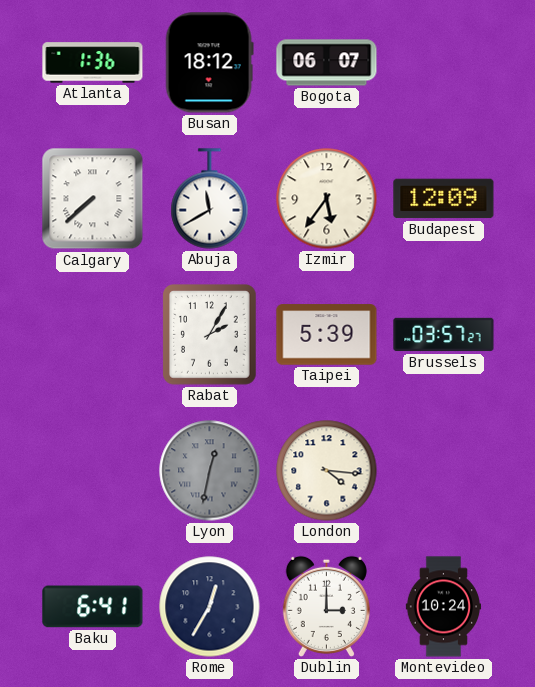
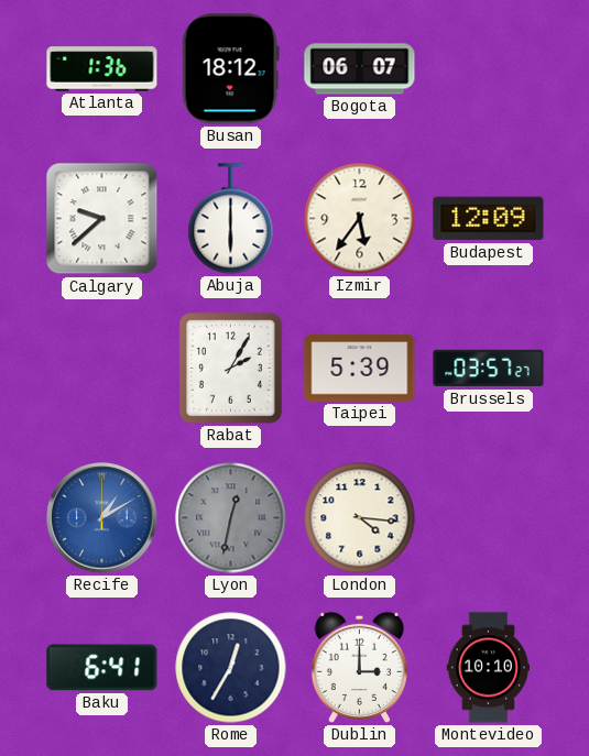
Calgary: 7:38 -> 9:38 (102, 219)
Abuja: 11:40 -> 6:00 (231, 219)
Recife: none -> 1:10 (102, 518)
Montevideo: 10:24 -> 10:10 (488, 668)
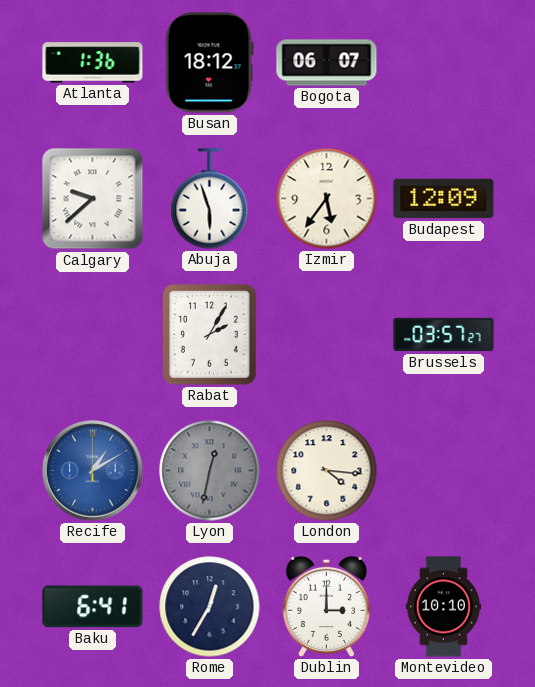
Abuja: 6:00 -> 5:57 (210, 199)
Taipei: 5:39 -> none (360, 369)
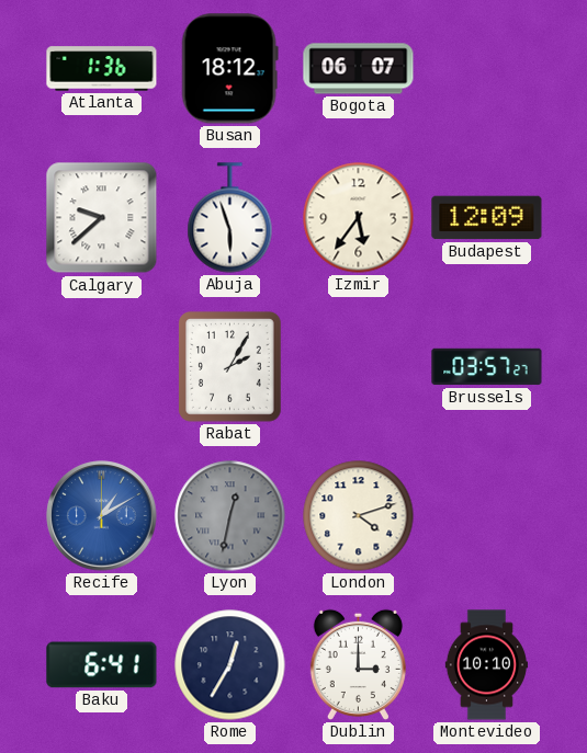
London: 4:16 -> 4:12 (359, 516)
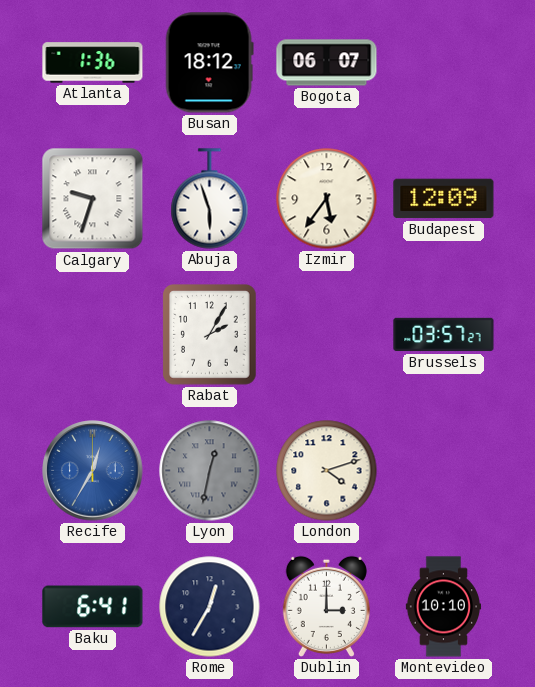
Calgary: 9:38 -> 9:33 (93, 199)
Recife: 1:10 -> 12:35 (93, 471)
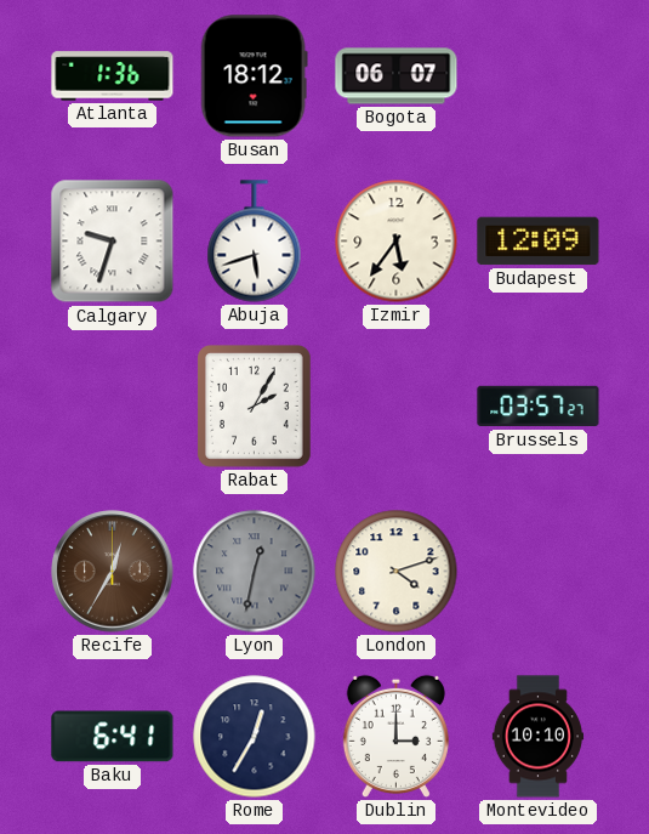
Abuja: 5:57 -> 5:42 (255, 242)
Recife dial: blue -> brown (113, 572)
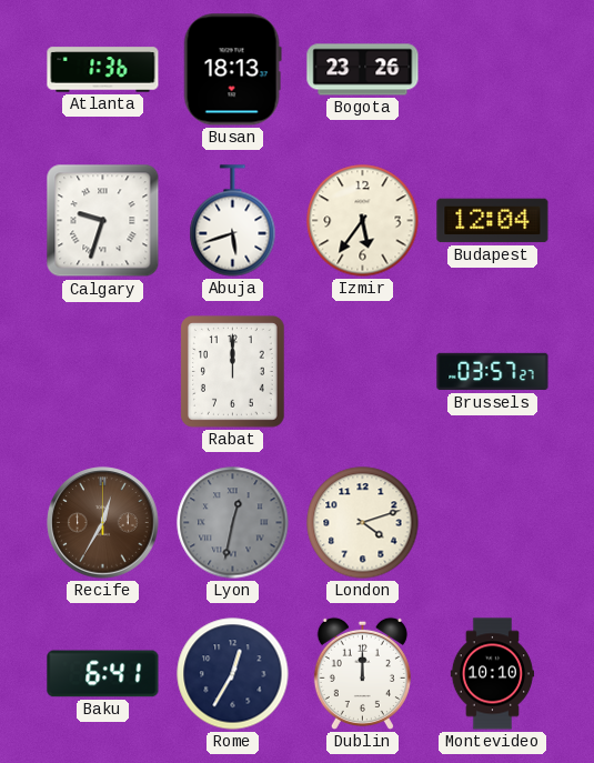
Busan: 18:12 -> 18:13 (232, 70)
Bogota: 06:07 -> 23:26 (363, 70)
Budapest: 12:09 -> 12:04 (493, 221)
Rabat: 2:05 -> 12:00 (233, 372)
Dublin: 3:00 -> 12:00 (362, 673)
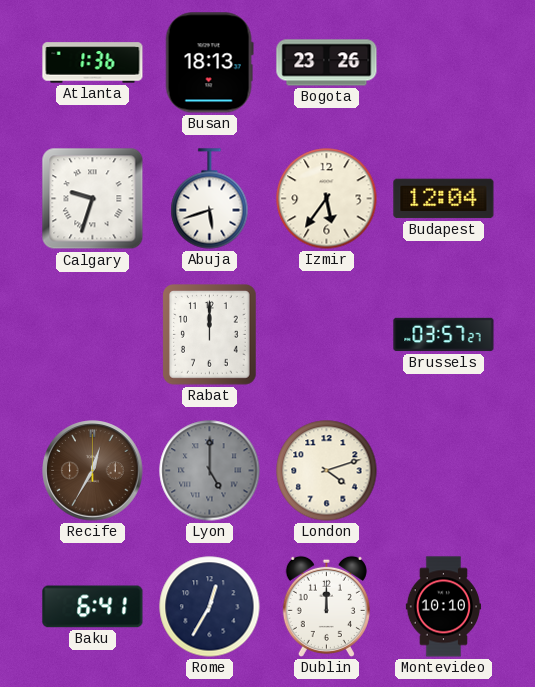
Lyon: 12:32 -> 5:00 (210, 471)
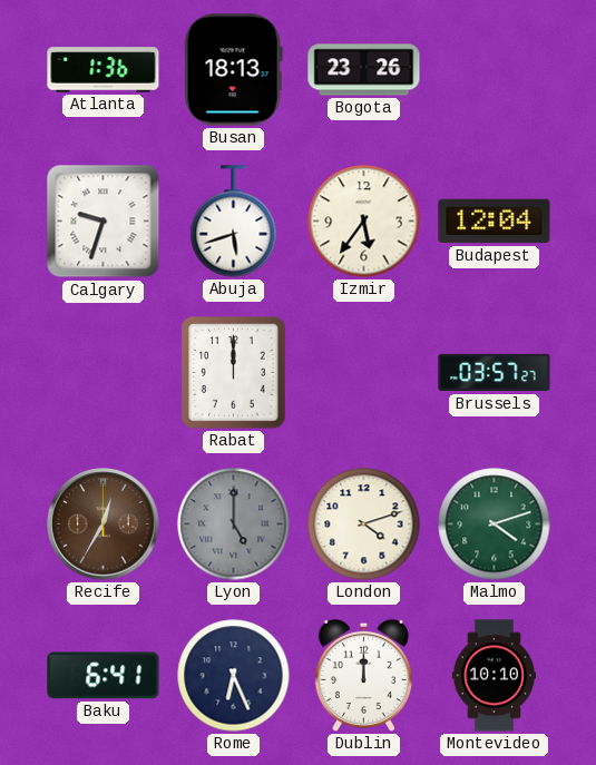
Malmo: none -> 4:12 (495, 524)
Rome: 12:35 -> 6:26 (234, 676)
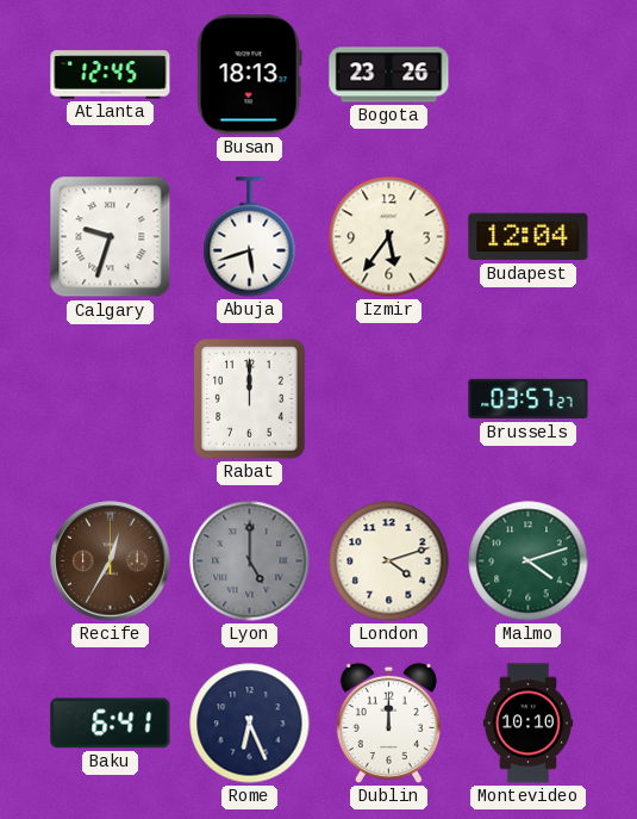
Atlanta: 1:36 -> 12:45 (111, 75)
